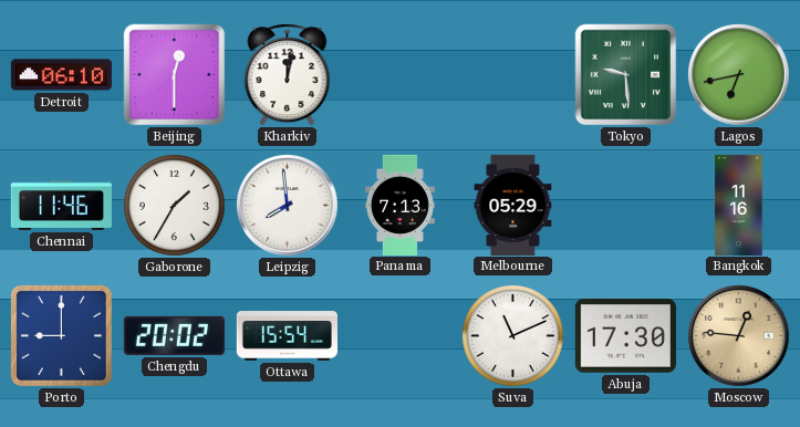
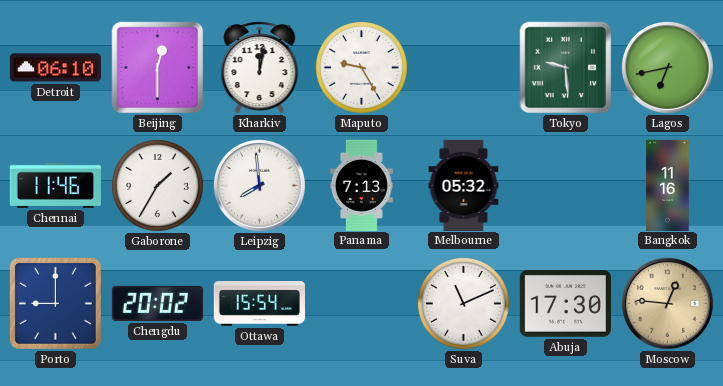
Maputo: none -> 9:25 (362, 68)
Melbourne: 05:29 -> 05:32 (464, 185)
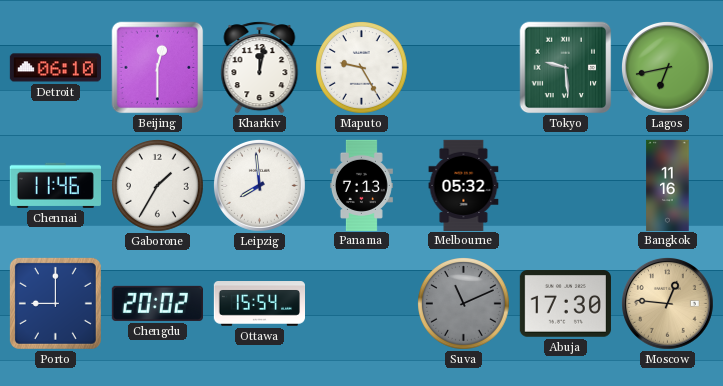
Suva dial: white -> grey (464, 304)
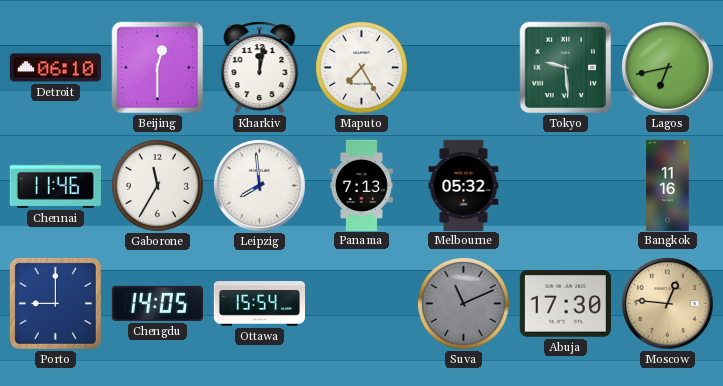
Maputo: 9:25 -> 7:25 (362, 68)
Gaborone: 1:35 -> 11:35 (158, 186)
Chengdu: 20:02 -> 14:05 (157, 303)
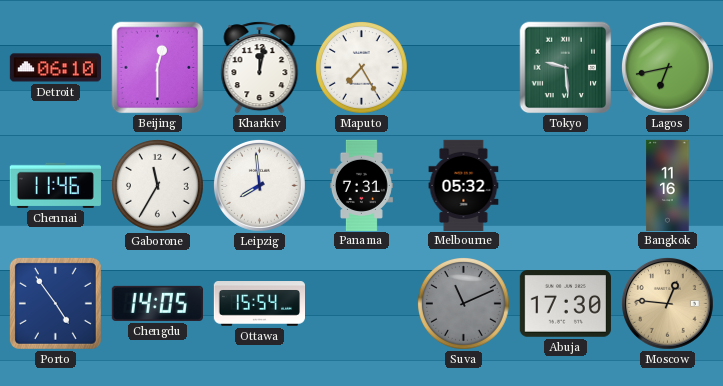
Panama: 7:13 -> 7:31 (361, 185)
Porto: 9:00 -> 4:54 (55, 303)
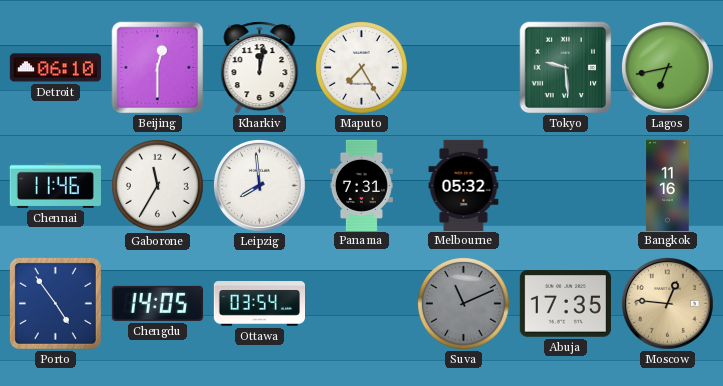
Ottawa: 15:54 -> 03:54 (259, 304)
Abuja: 17:30 -> 17:35 (565, 304)
